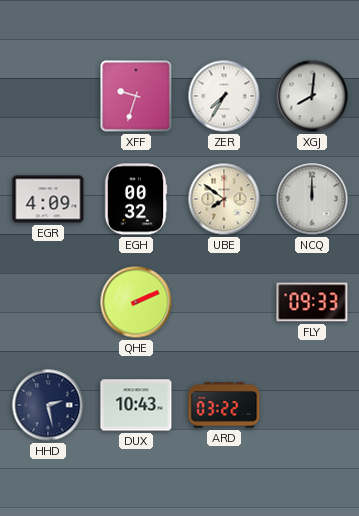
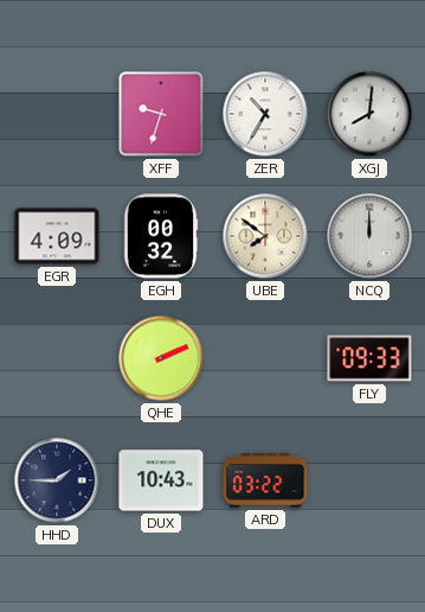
ZER: 7:35 -> 10:35 (265, 114)
HHD: 2:28 -> 1:45 (57, 480)
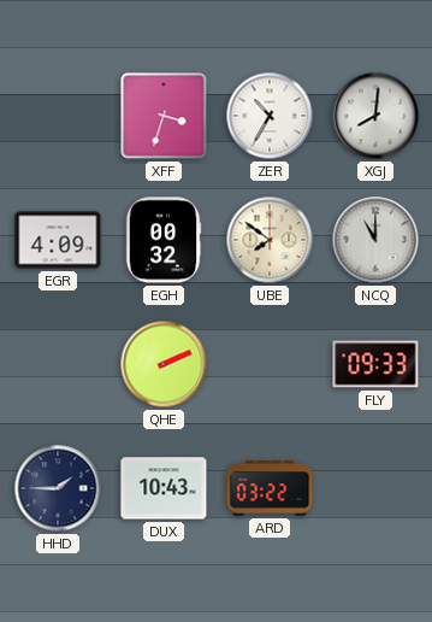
XFF: 9:33 -> 3:33 (164, 116)
NCQ: 12:00 -> 11:00 (375, 240)
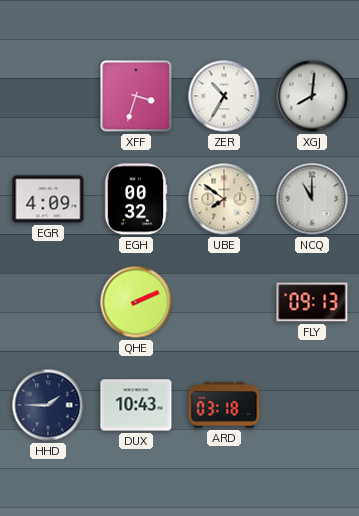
FLY: 09:33 -> 09:13 (312, 302)
ARD: 03:22 -> 03:18 (224, 405)
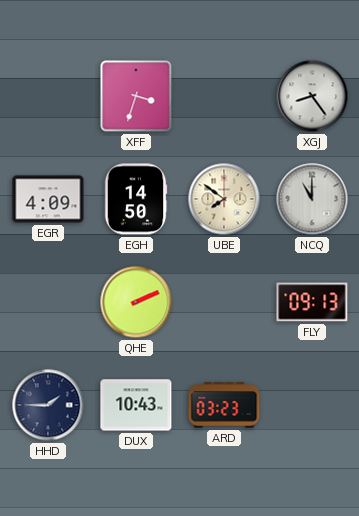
ZER: 10:35 -> none (224, 96)
XGJ: 8:01 -> 8:24 (312, 96)
EGH: 00:32 -> 14:50 (136, 199)
ARD: 03:18 -> 03:23 (224, 405)
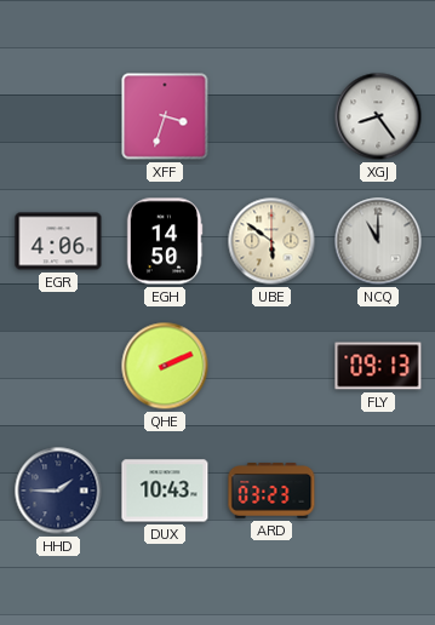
EGR: 4:09 -> 4:06 (58, 241)
UBE: 7:51 -> 5:51 (271, 241)
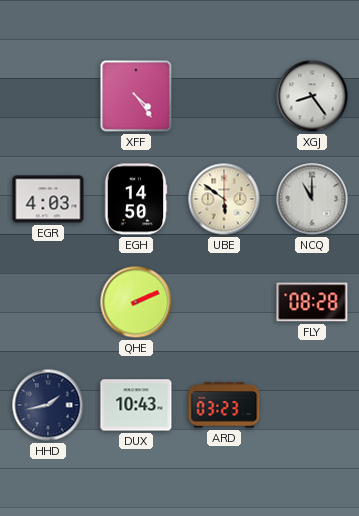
XFF: 3:33 -> 4:24 (136, 96)
EGR: 4:06 -> 4:03 (48, 199)
FLY: 09:13 -> 08:28 (312, 302)
HHD: 1:45 -> 1:43 (48, 405)
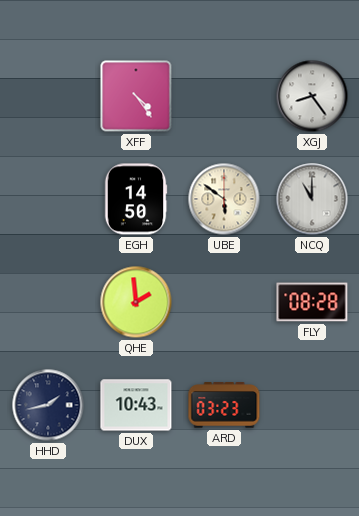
EGR: 4:03 -> none (48, 199)
QHE: 2:11 -> 1:59 (136, 302)
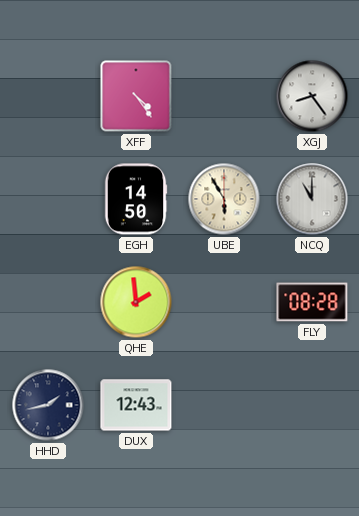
UBE: 5:51 -> 5:55 (224, 199)
DUX: 10:43 -> 12:43 (136, 405)
ARD: 03:23 -> none (224, 405)
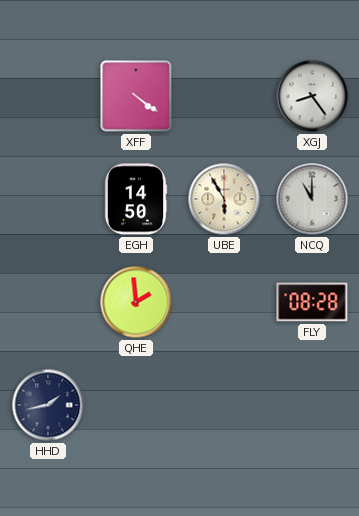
XFF: 4:24 -> 4:21 (136, 96)
DUX: 12:43 -> none (136, 405)
